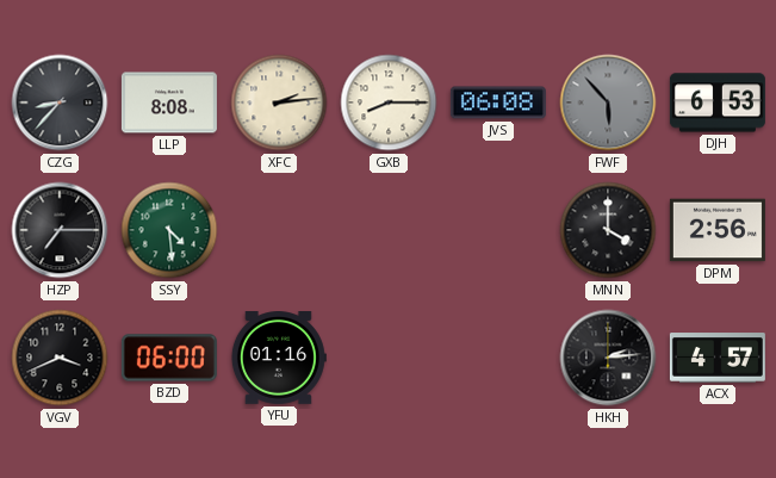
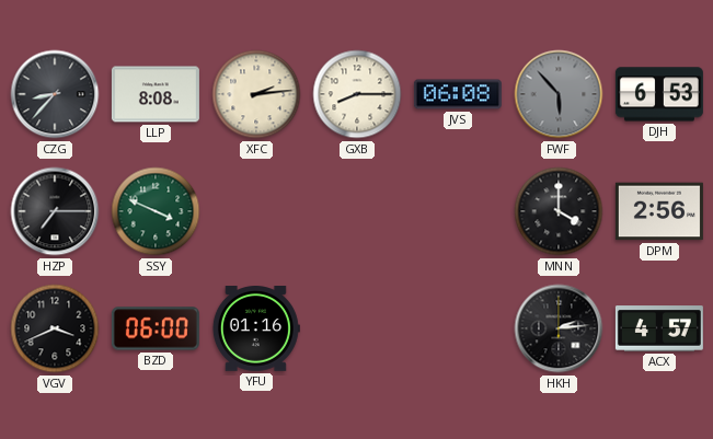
SSY: 4:29 -> 3:49 (156, 211)
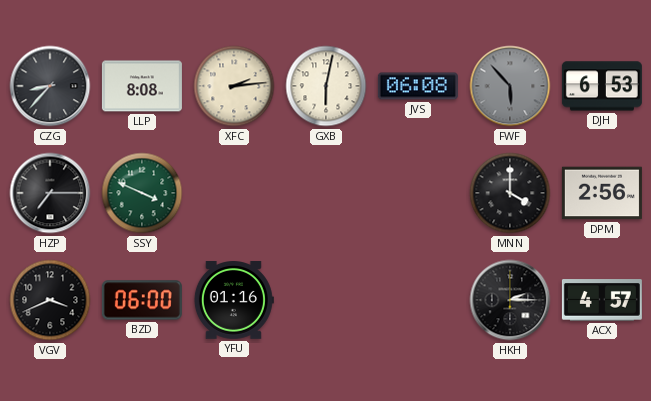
GXB: 8:15 -> 6:02 (326, 86)
HKH: 2:14 -> 2:15 (510, 300)
